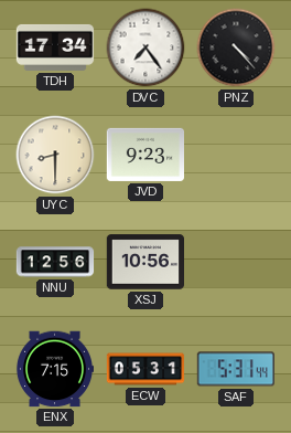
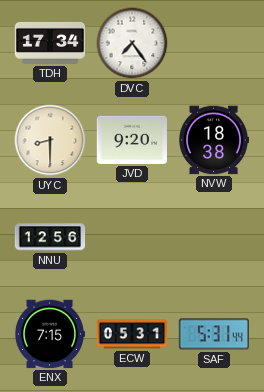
PNZ: 4:23 -> none (236, 47)
JVD: 9:23 -> 9:20 (131, 140)
NVW: none -> 18:38 (214, 140)
XSJ: 10:56 -> none (144, 262)
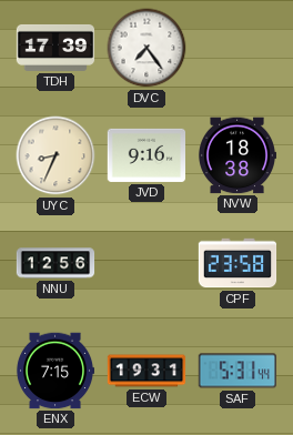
TDH: 17:34 -> 17:39 (55, 48)
UYC: 8:30 -> 8:34 (55, 155)
JVD: 9:20 -> 9:16 (145, 155)
CPF: none -> 23:58 (238, 263)
ECW: 05:31 -> 19:31 (146, 371)
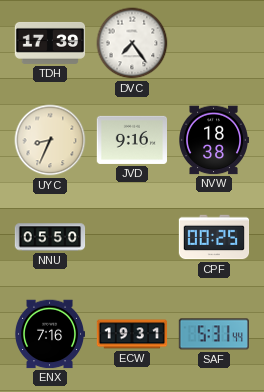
NNU: 12:56 -> 05:50 (50, 237)
CPF: 23:58 -> 00:25 (214, 237)
ENX: 7:15 -> 7:16 (49, 334)
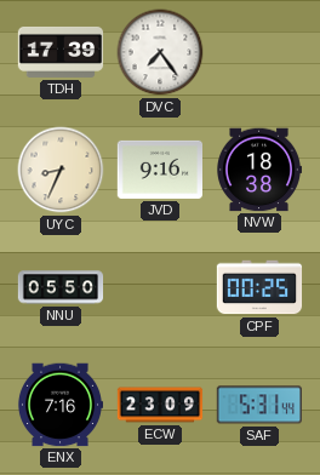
ECW: 19:31 -> 23:09 (160, 405)
